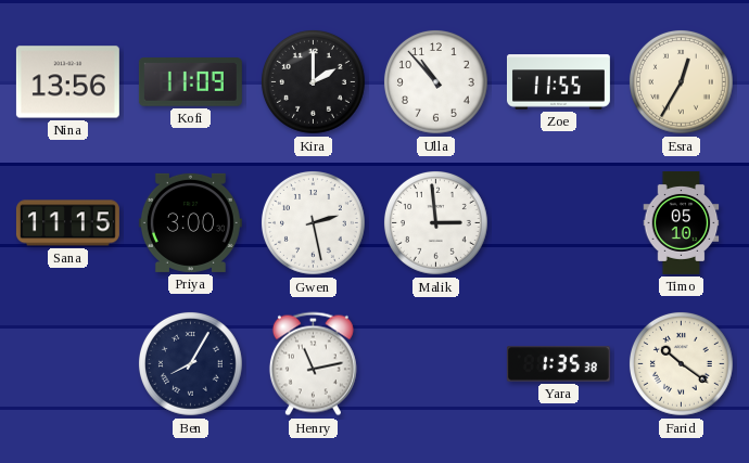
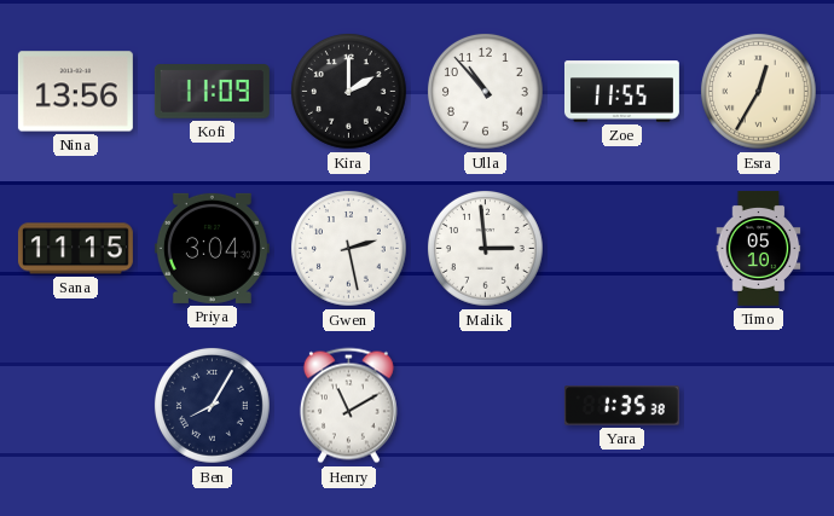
Priya: 3:00 -> 3:04 (212, 248)
Henry: 11:13 -> 11:10 (348, 406)
Farid: 10:21 -> none (682, 364)
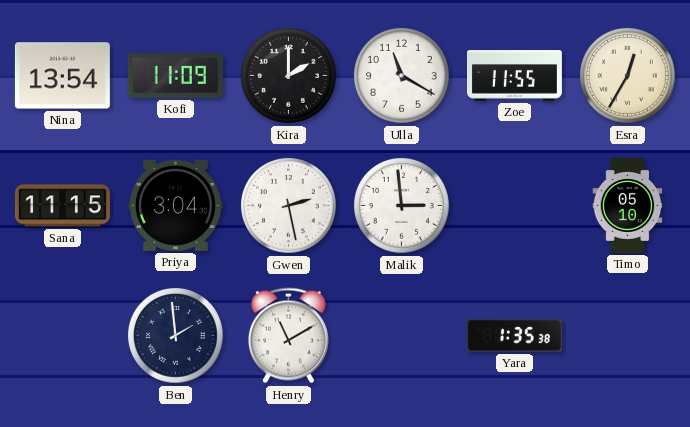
Nina: 13:56 -> 13:54 (62, 76)
Ulla: 10:53 -> 11:20 (402, 76)
Ben: 8:05 -> 1:59 (176, 336)
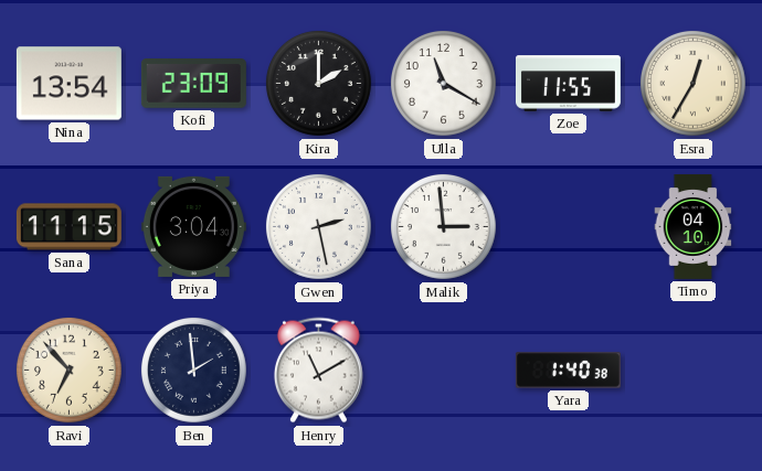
Kofi: 11:09 -> 23:09 (193, 84)
Timo: 05:10 -> 04:10 (694, 226)
Ravi: none -> 6:53 (70, 371)
Yara: 1:35 -> 1:40 (568, 371)
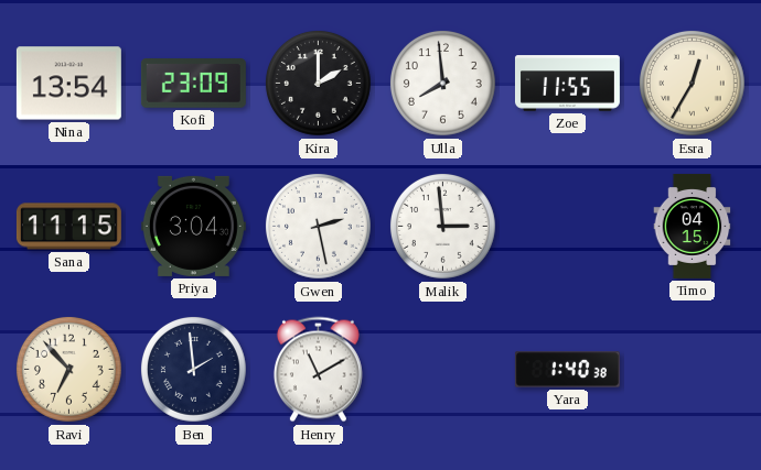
Ulla: 11:20 -> 7:59 (443, 84)
Timo: 04:10 -> 04:15 (693, 226)
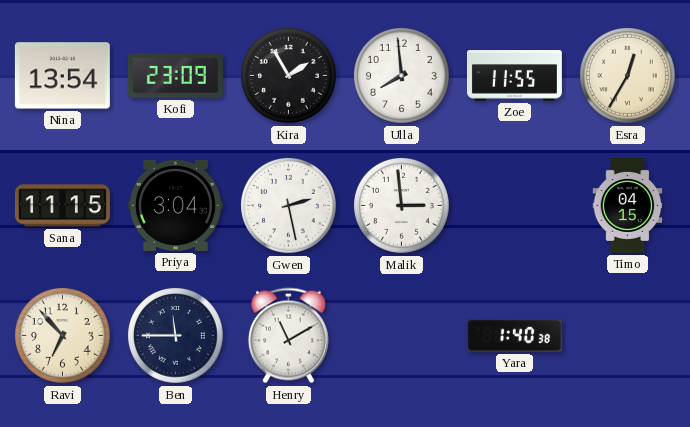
Kira: 2:00 -> 1:55 (289, 76)
Ben: 1:59 -> 11:45 (176, 336)
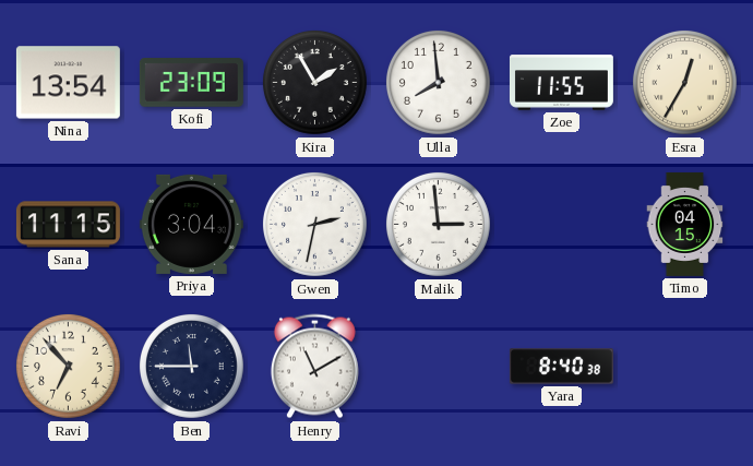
Gwen: 2:28 -> 2:32 (315, 225)
Yara: 1:40 -> 8:40 (561, 367)
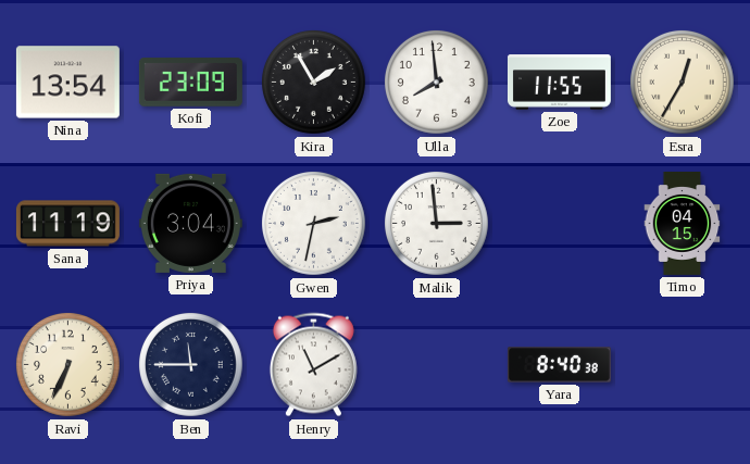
Sana: 11:15 -> 11:19 (67, 224)
Ravi: 6:53 -> 6:34 (68, 365)
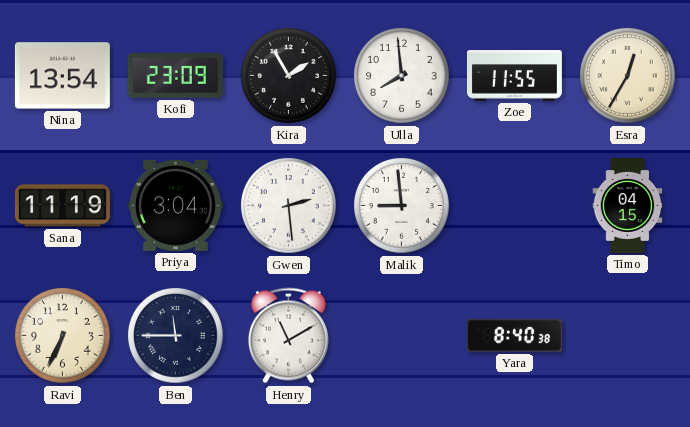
Gwen: 2:32 -> 2:29 (289, 206)
Malik: 2:59 -> 8:59 (402, 206)
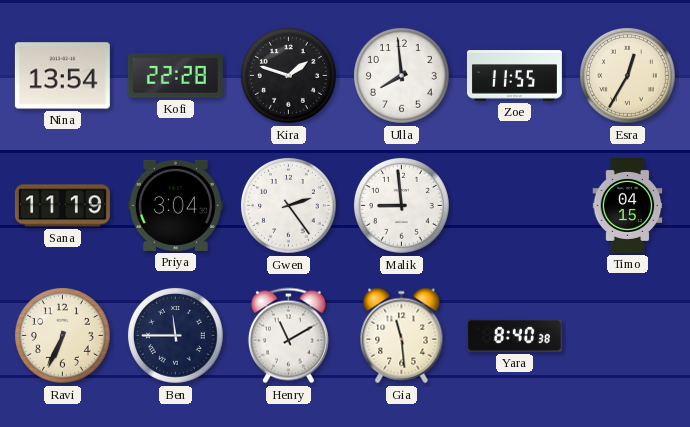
Kofi: 23:09 -> 22:28 (175, 76)
Kira: 1:55 -> 1:48 (289, 76)
Gwen: 2:29 -> 2:24 (289, 206)
Gia: none -> 11:29 (402, 336)
